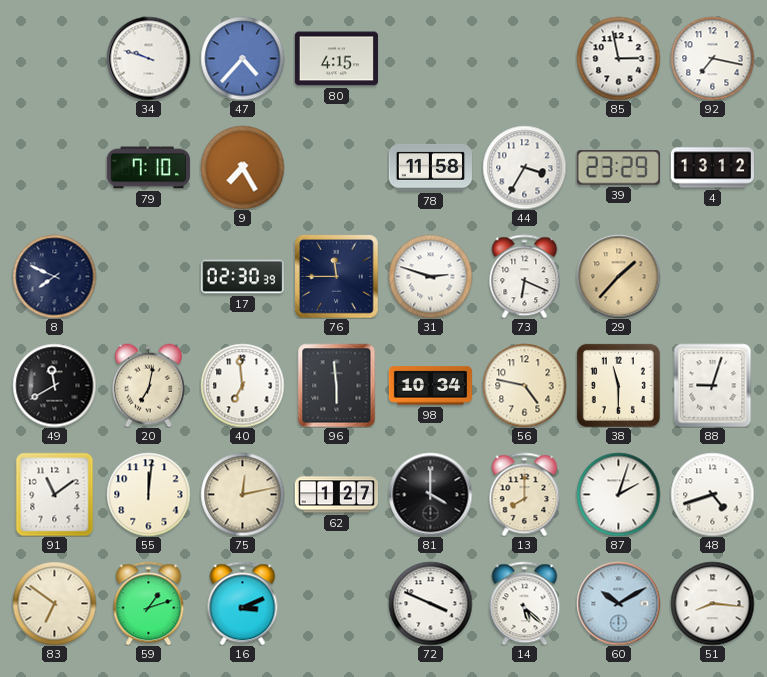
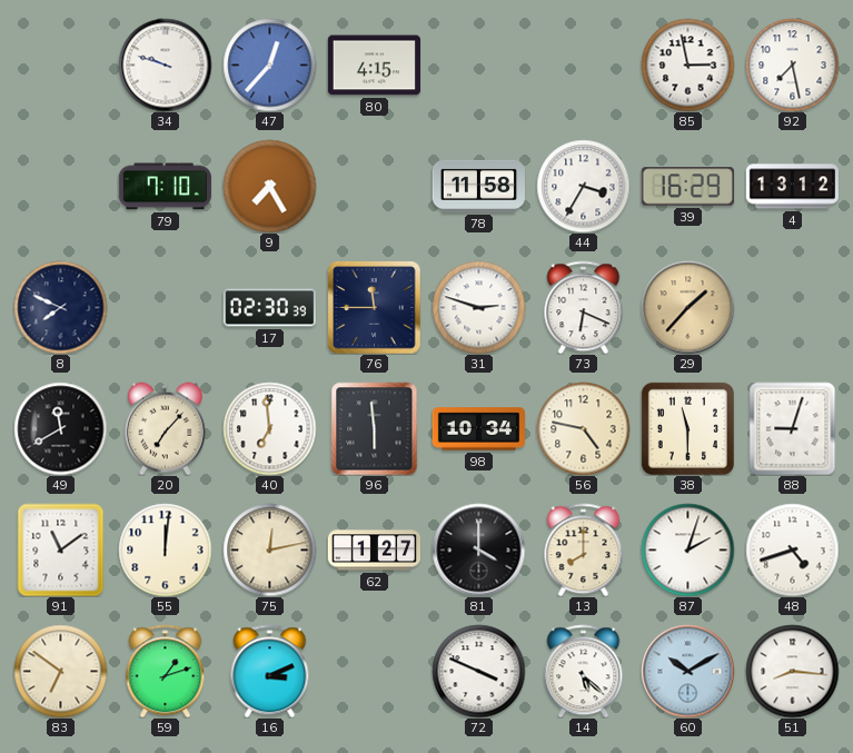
47: 4:37 -> 12:37 (269, 65)
92: 7:17 -> 7:28 (792, 65)
39: 23:29 -> 16:29 (687, 187)
20: 7:02 -> 7:07 (165, 428)
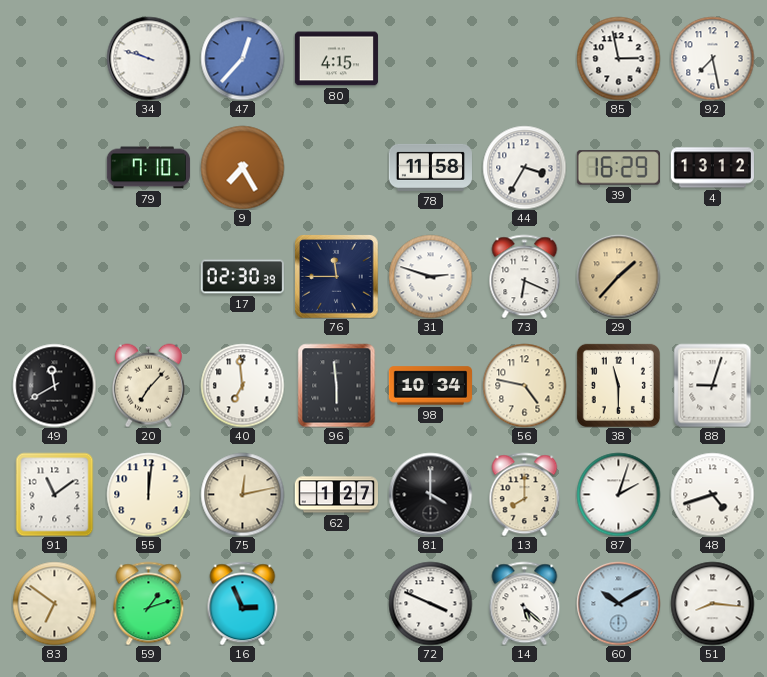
8: 7:49 -> none (60, 307)
16: 3:11 -> 2:56 (243, 603)
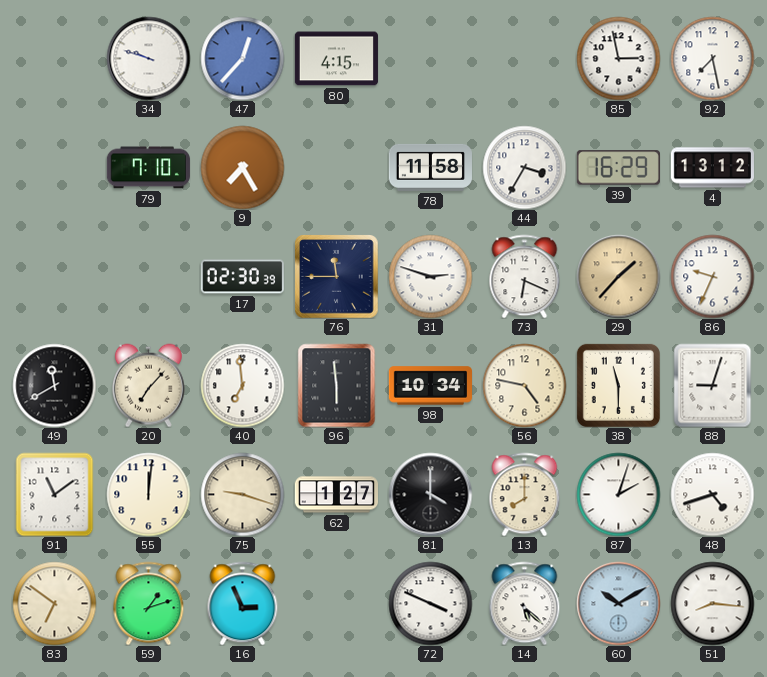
86: none -> 9:34 (712, 276)
75: 12:13 -> 9:18 (242, 494)
